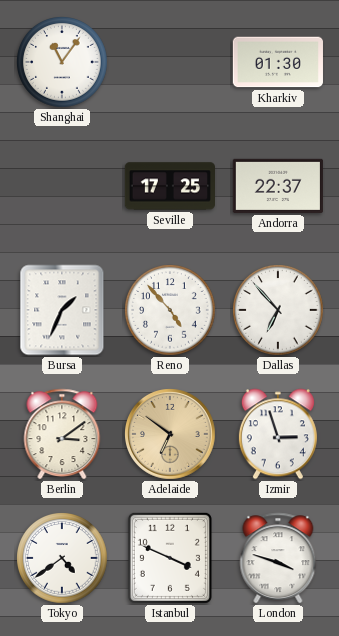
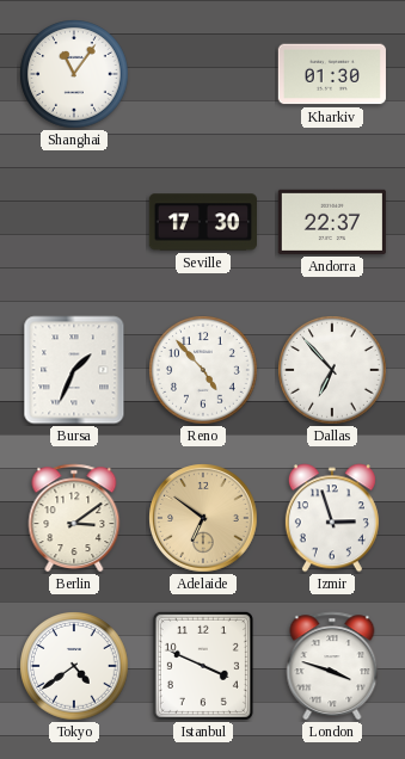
Seville: 17:25 -> 17:30 (202, 222)
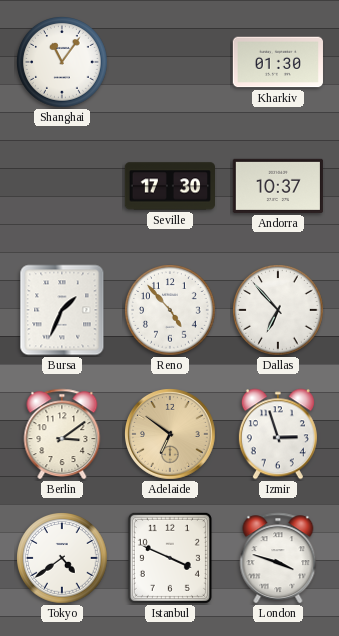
Andorra: 22:37 -> 10:37 (278, 186)
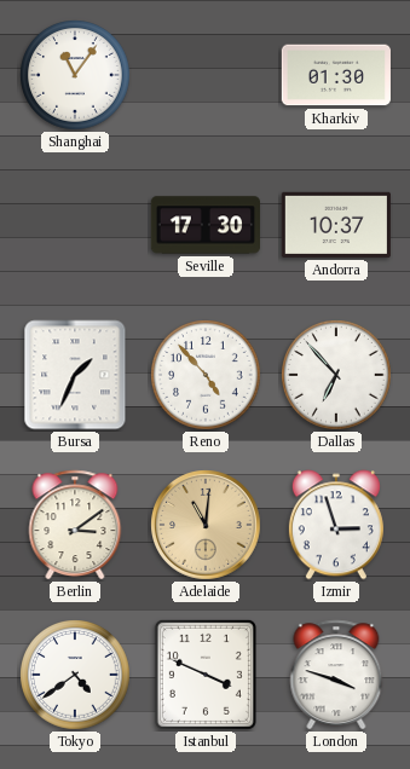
Adelaide: 6:51 -> 11:01 (207, 526)
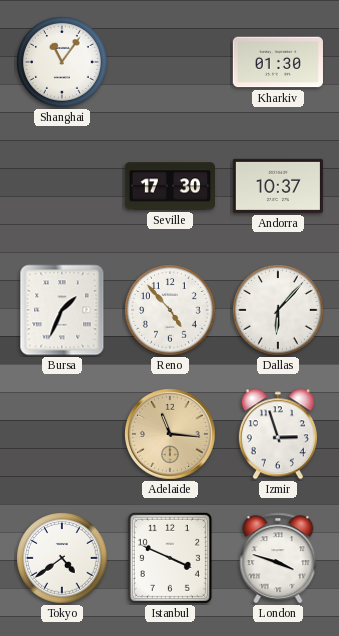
Dallas: 6:53 -> 6:07 (278, 310)
Berlin: 3:09 -> none (75, 525)
Adelaide: 11:01 -> 11:16 (171, 435)
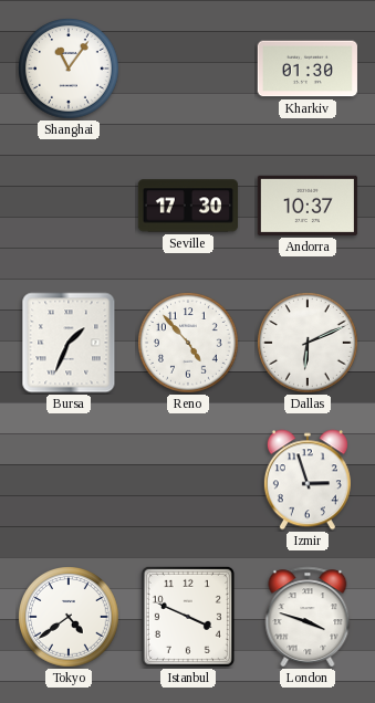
Dallas: 6:07 -> 6:11 (308, 343)
Adelaide: 11:16 -> none (171, 435)
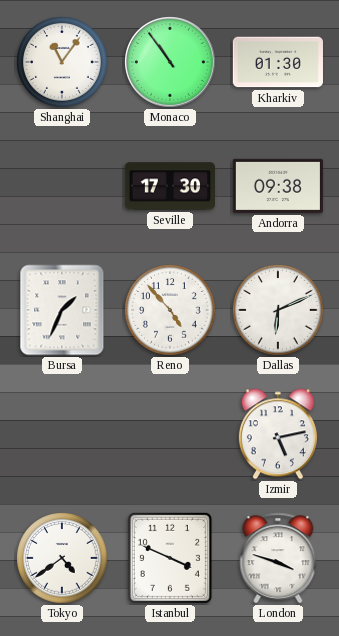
Monaco: none -> 10:54 (171, 63)
Andorra: 10:37 -> 09:38 (278, 186)
Izmir: 2:57 -> 5:13 (278, 434)
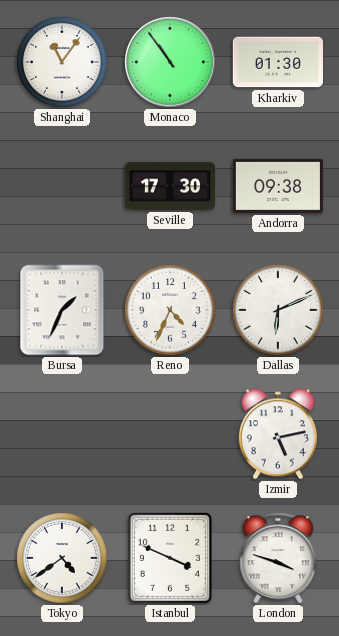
Reno: 4:53 -> 4:34 (170, 310)
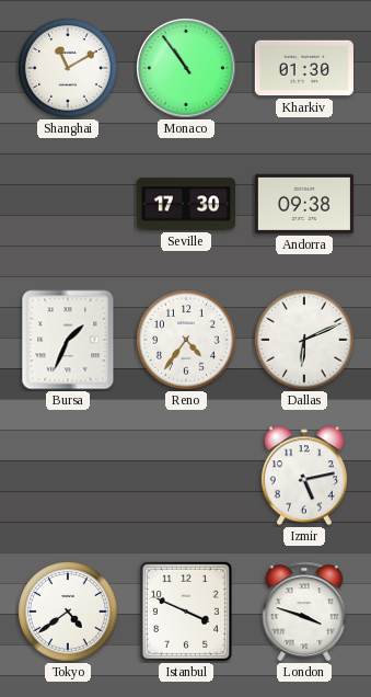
Shanghai: 11:06 -> 11:10 (68, 68)
Reno: 4:34 -> 4:36 (186, 340)
